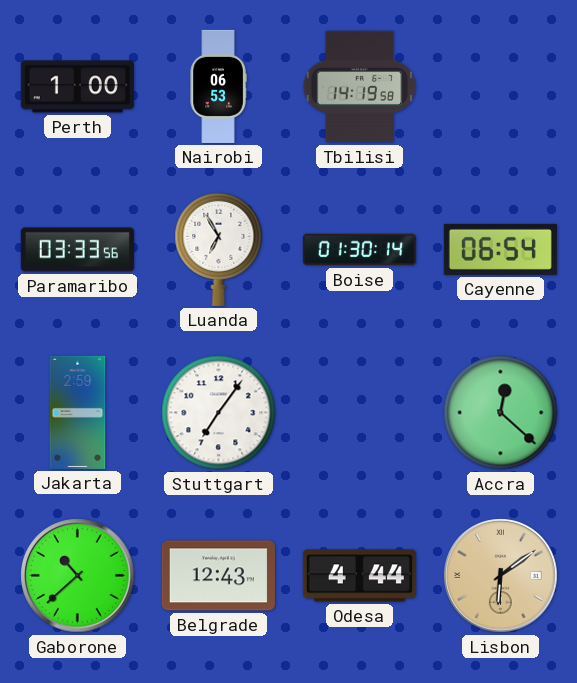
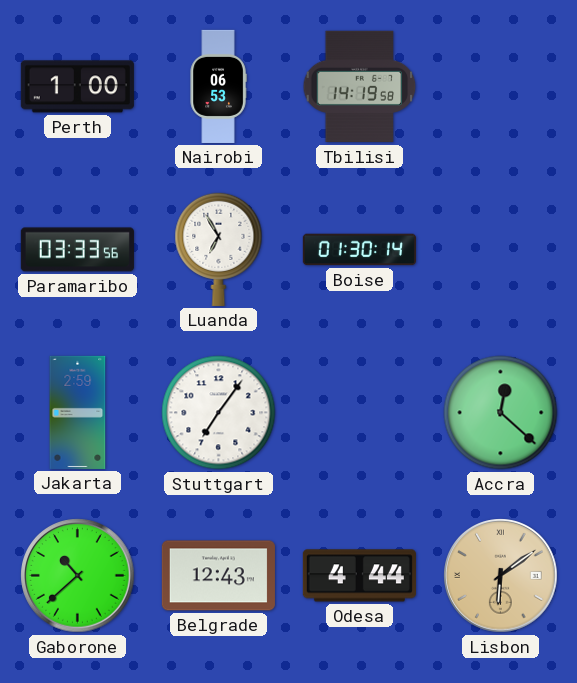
Cayenne: 06:54 -> none (500, 249)
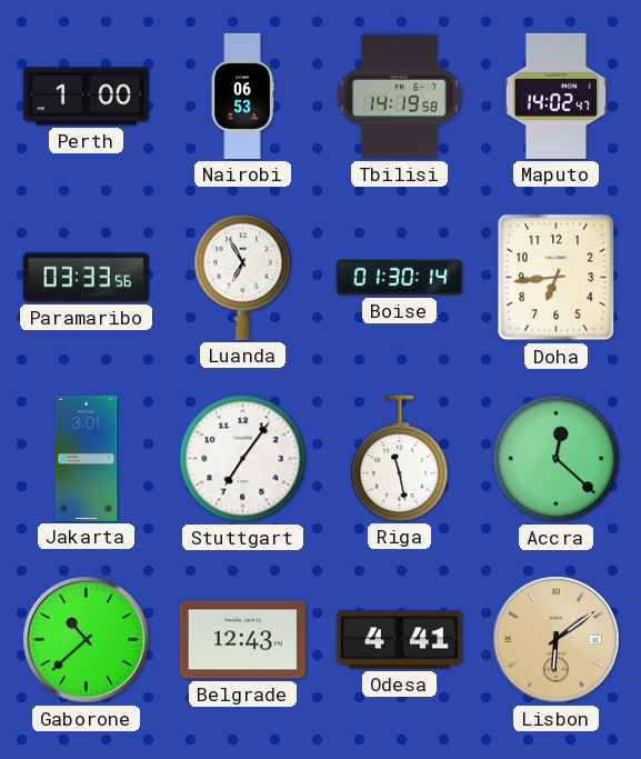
Maputo: none -> 14:02 (557, 96)
Doha: none -> 6:44 (557, 278)
Jakarta: 2:59 -> 3:01 (87, 458)
Riga: none -> 11:28 (400, 458)
Odesa: 4:44 -> 4:41 (399, 640)
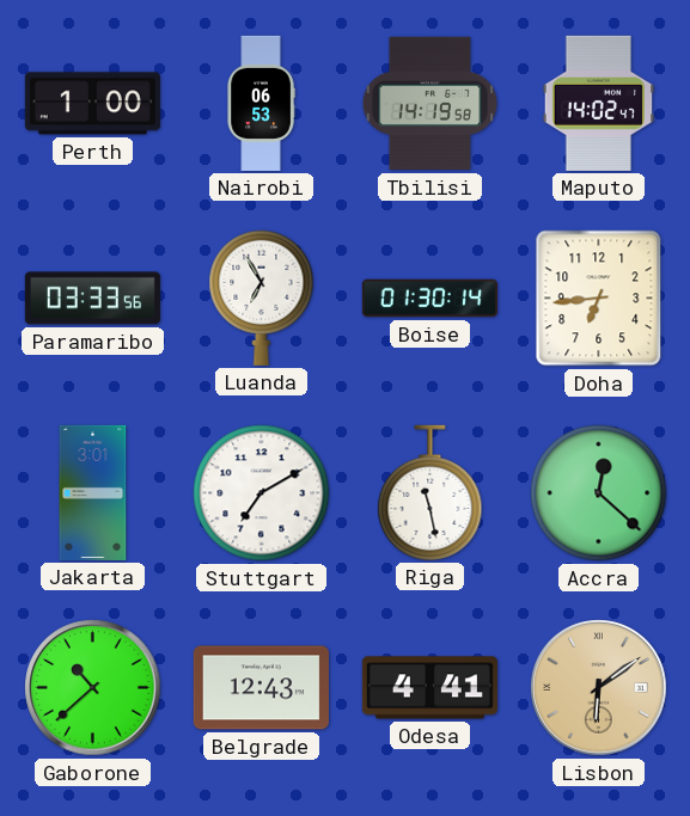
Stuttgart: 7:06 -> 7:10 (262, 493)
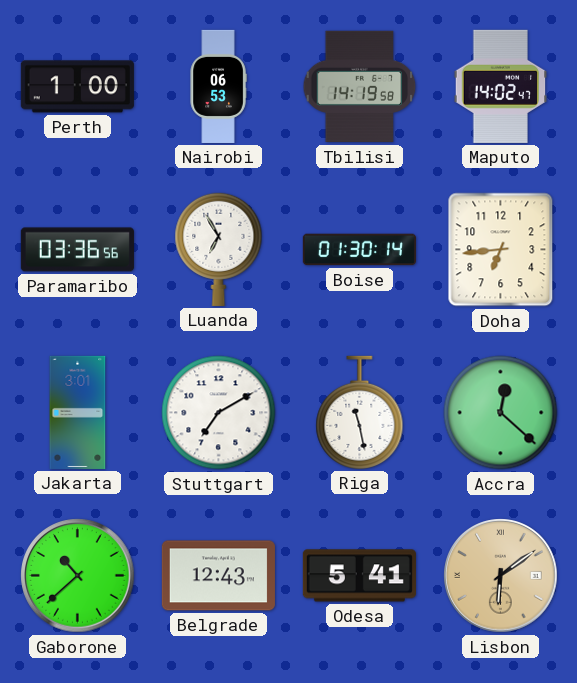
Paramaribo: 03:33 -> 03:36 (77, 250)
Odesa: 4:41 -> 5:41 (359, 576)
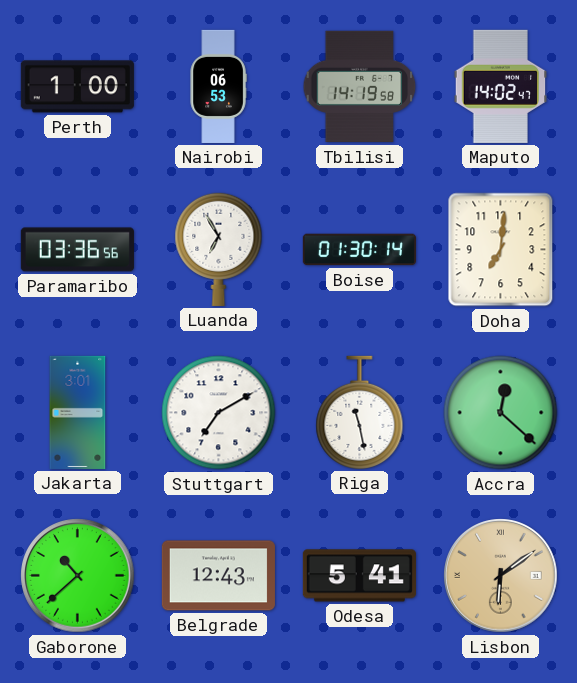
Doha: 6:44 -> 7:01 (501, 250)
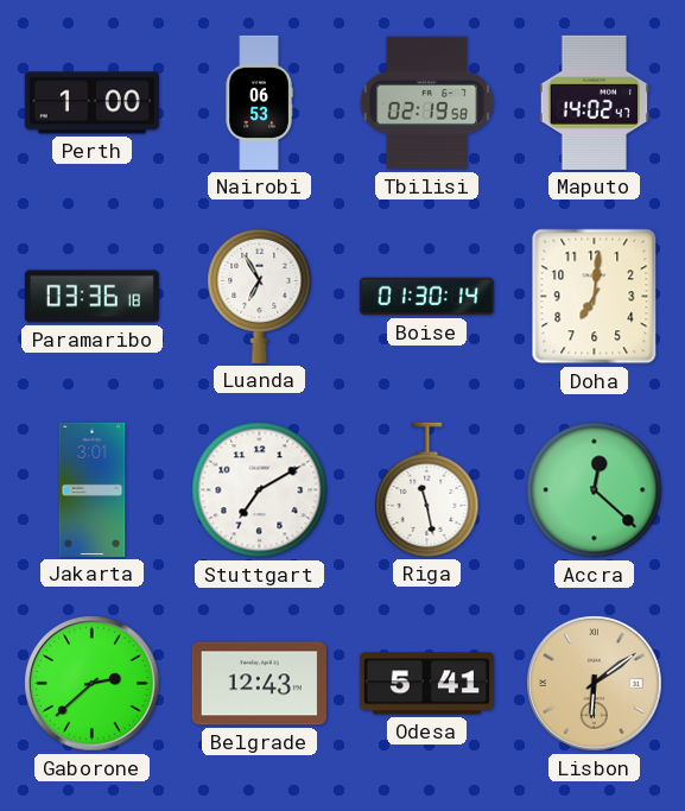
Tbilisi: 14:19 -> 02:19 (427, 103)
Paramaribo: 03:36:56 -> 03:36:18 (91, 297)
Gaborone: 10:38 -> 2:38 (93, 684)
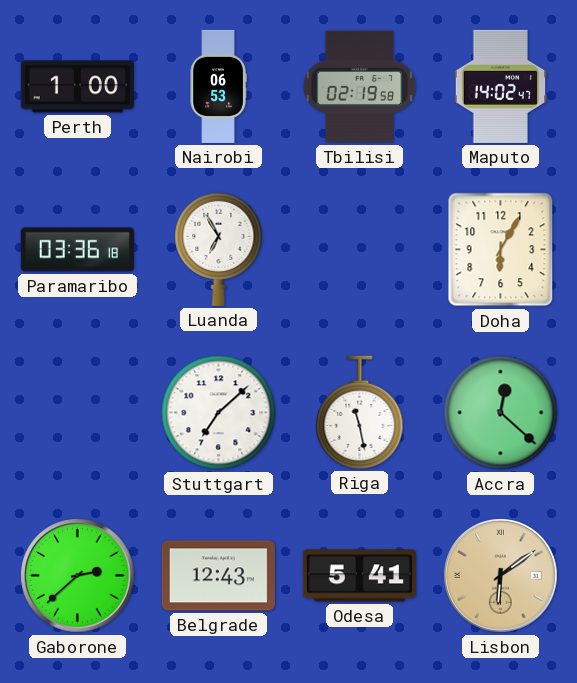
Boise: 01:30 -> none (426, 297)
Doha: 7:01 -> 6:05 (501, 250)
Jakarta: 3:01 -> none (93, 489)
Stuttgart: 7:10 -> 7:08 (219, 413)
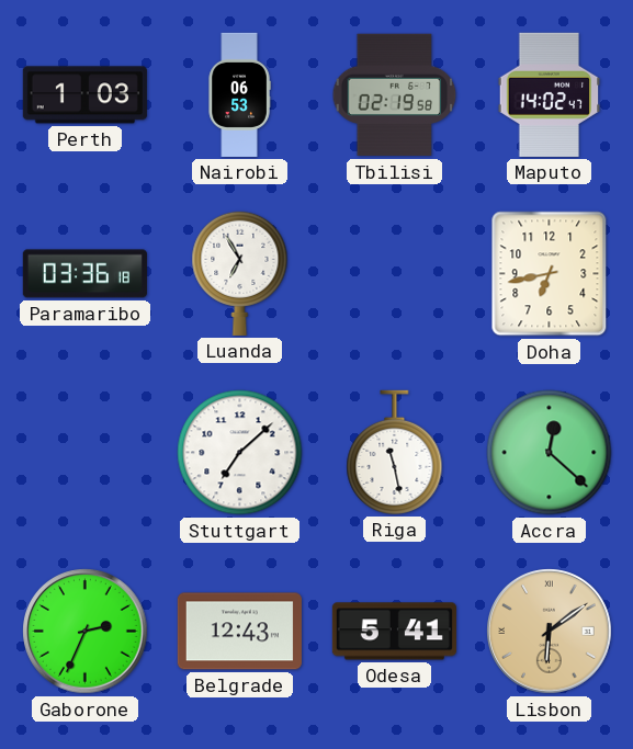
Perth: 1:00 -> 1:03 (84, 95)
Doha: 6:05 -> 6:43 (550, 274)
Gaborone: 2:38 -> 2:34 (86, 632)
